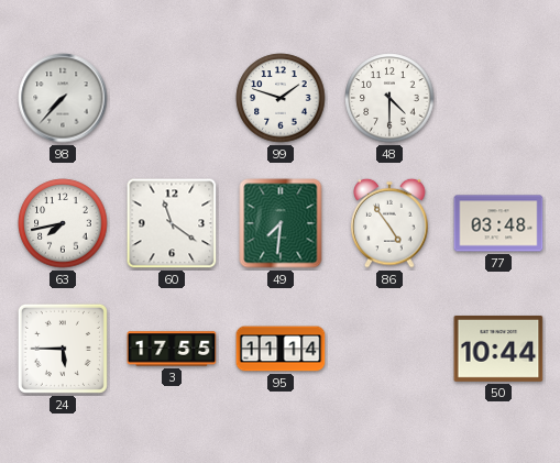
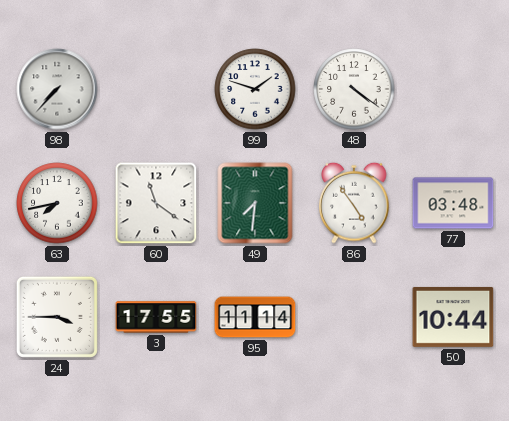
48: 4:30 -> 4:21 (354, 89)
24: 5:45 -> 3:45 (57, 317)
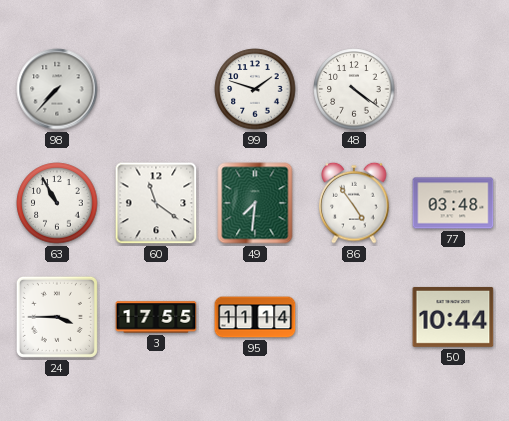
63: 7:43 -> 10:55 (57, 203)
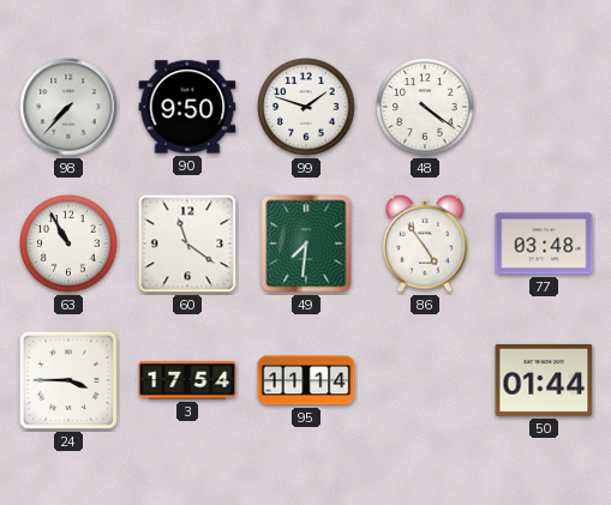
90: none -> 9:50 (187, 107)
3: 17:55 -> 17:54 (187, 380)
50: 10:44 -> 01:44 (544, 380)
